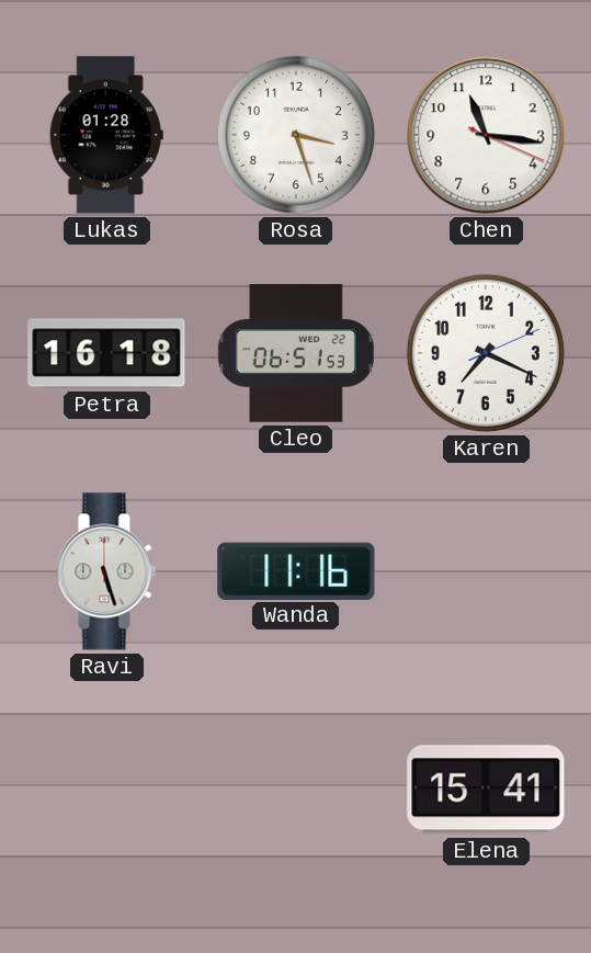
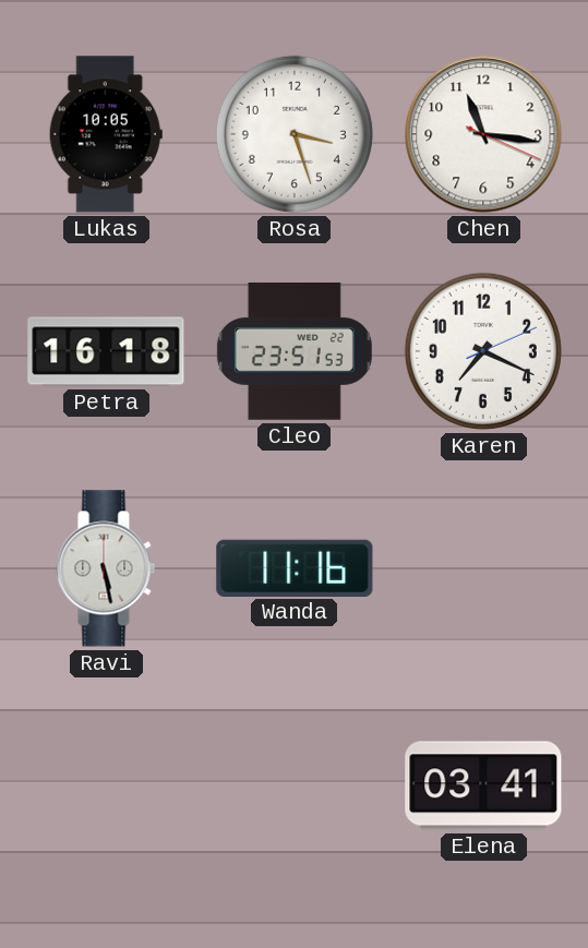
Lukas: 01:28 -> 10:05 (106, 134)
Cleo: 06:51 -> 23:51 (295, 352)
Ravi: 5:27 -> 5:28 (106, 568)
Elena: 15:41 -> 03:41 (483, 785)
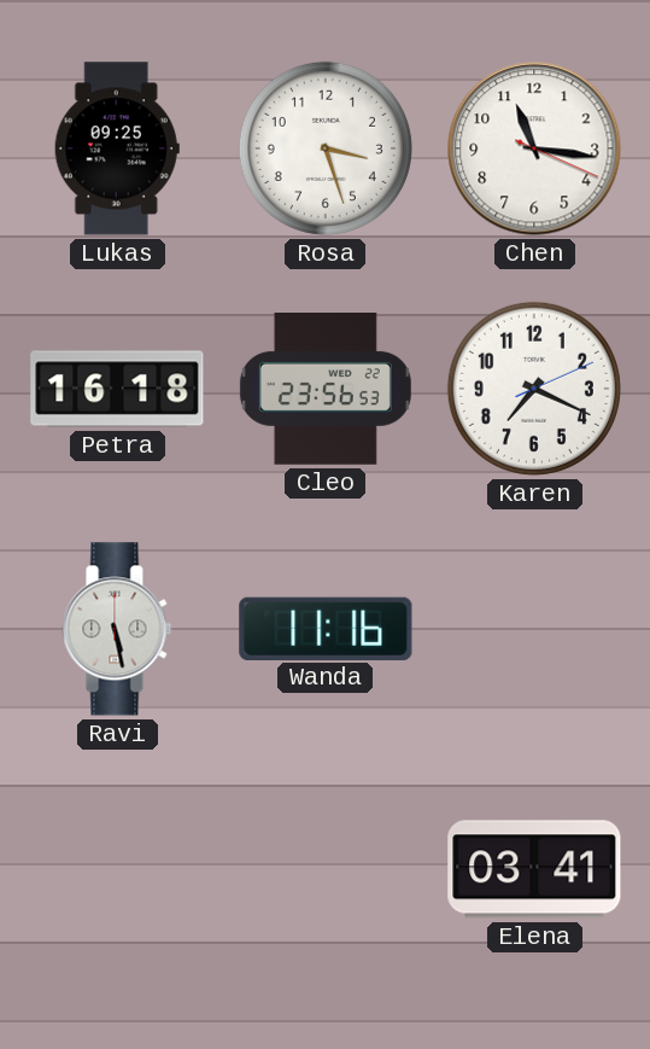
Lukas: 10:05 -> 09:25 (117, 148)
Cleo: 23:51 -> 23:56 (326, 390)
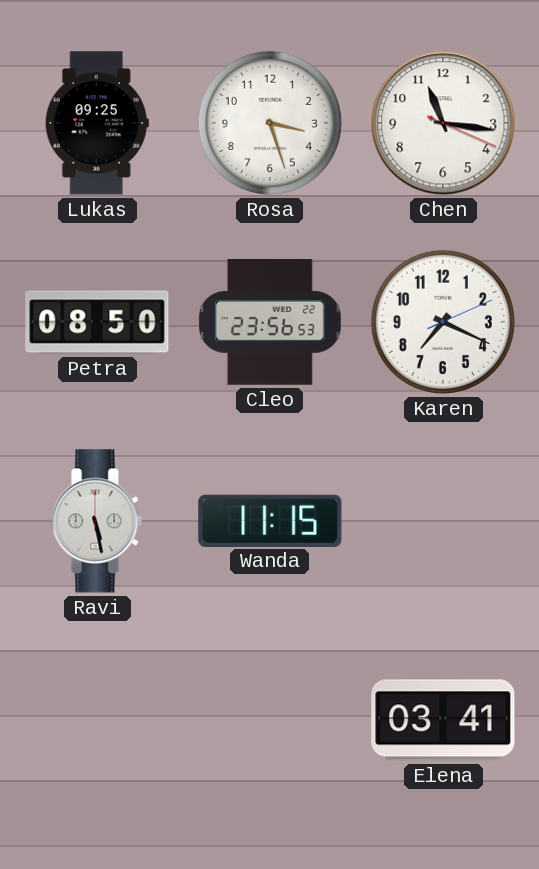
Petra: 16:18 -> 08:50 (97, 322)
Wanda: 11:16 -> 11:15 (270, 520)
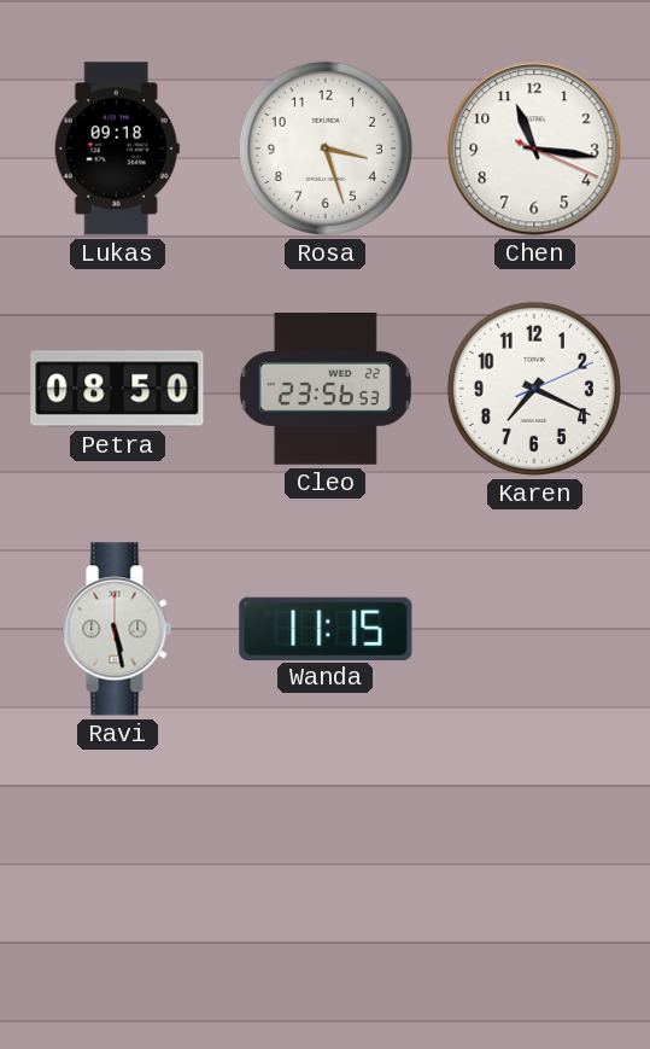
Lukas: 09:25 -> 09:18 (117, 148)
Elena: 03:41 -> none (443, 720)
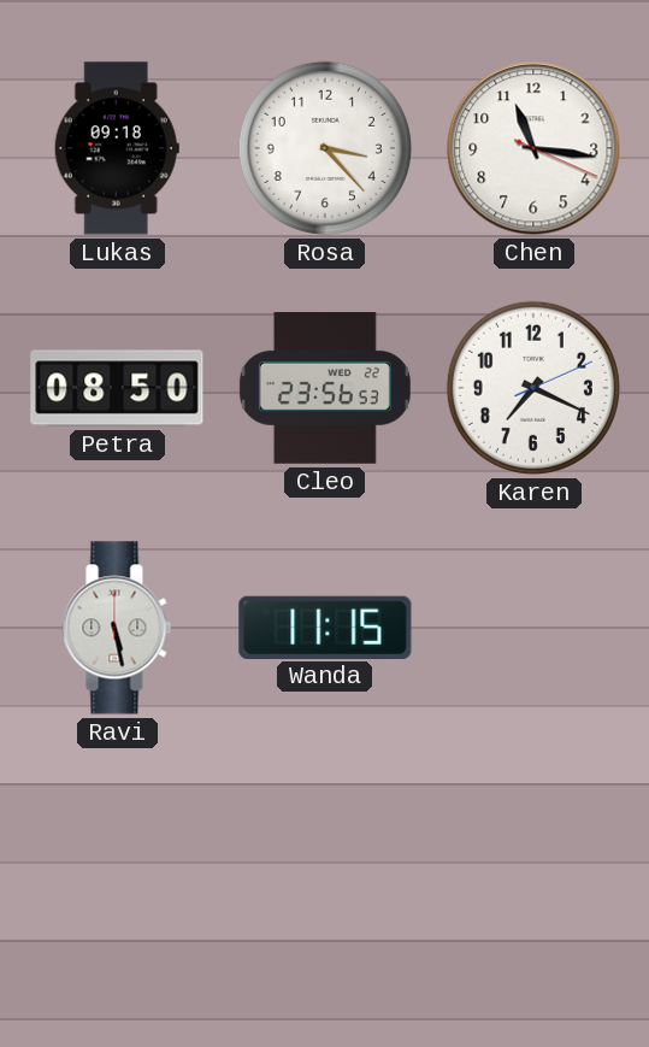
Rosa: 3:27 -> 3:23 (325, 148)
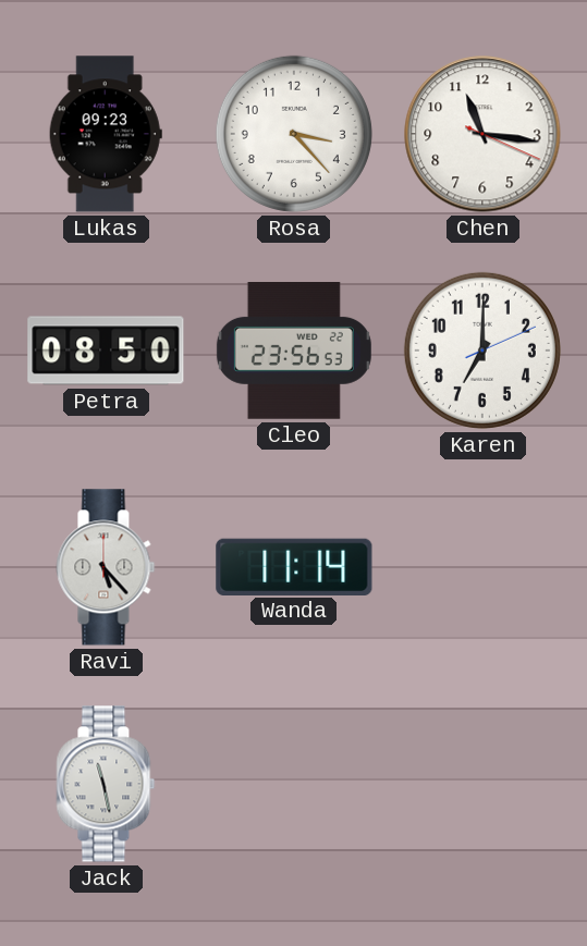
Lukas: 09:18 -> 09:23 (106, 134)
Karen: 7:19 -> 7:00 (482, 351)
Ravi: 5:28 -> 5:23 (106, 567)
Wanda: 11:15 -> 11:14 (294, 566)
Jack: none -> 11:28 (106, 784)
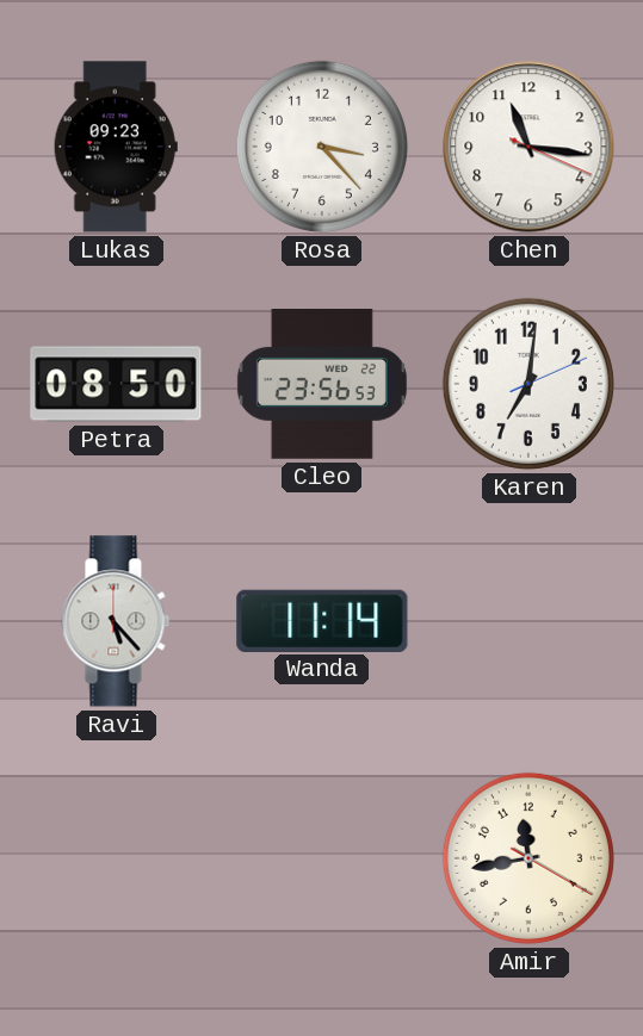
Karen: 7:00 -> 7:01 (528, 384)
Jack: 11:28 -> none (106, 784)
Amir: none -> 11:43 (528, 858)
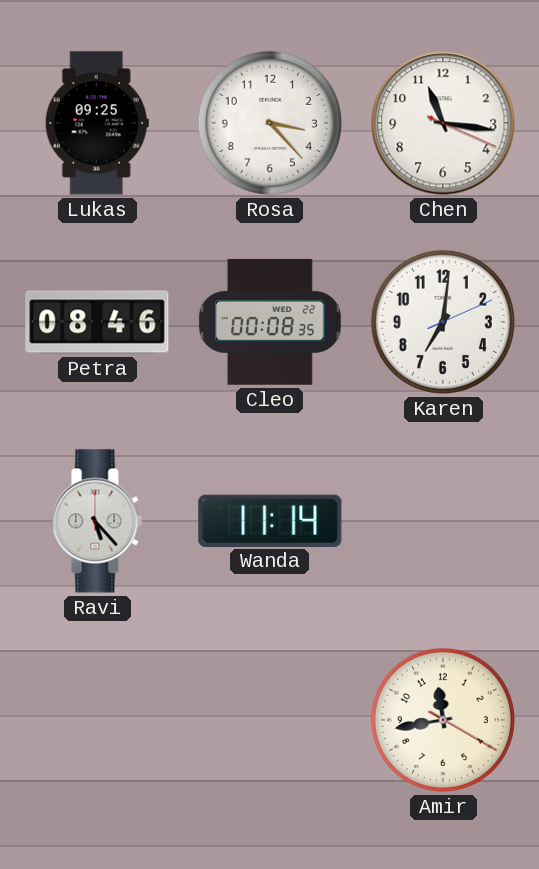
Lukas: 09:23 -> 09:25 (97, 123)
Petra: 08:50 -> 08:46 (97, 322)
Cleo: 23:56 -> 00:08 (270, 323)
